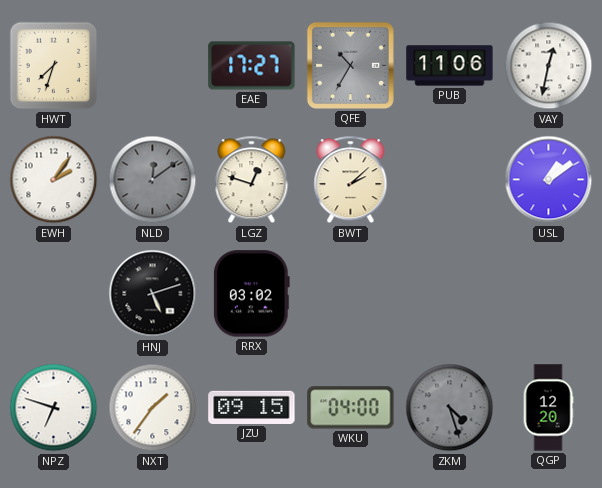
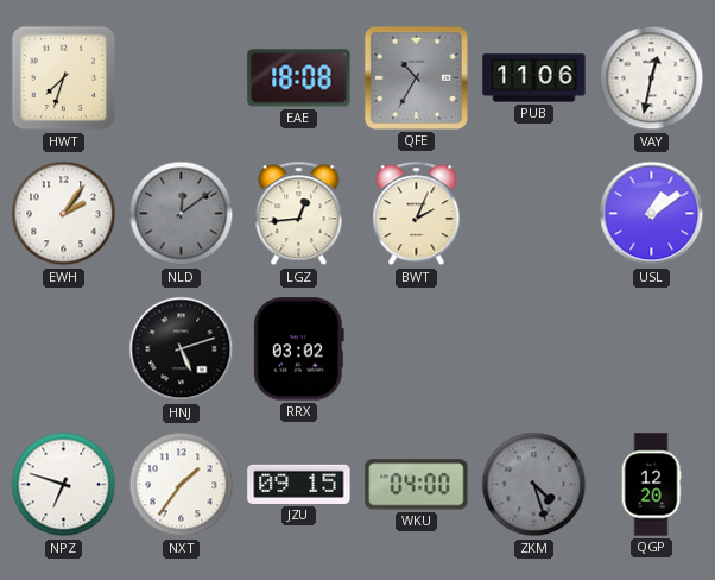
EAE: 17:27 -> 18:08 (299, 78)
LGZ: 12:48 -> 12:44 (299, 214)
BWT: 2:08 -> 2:04 (417, 214)
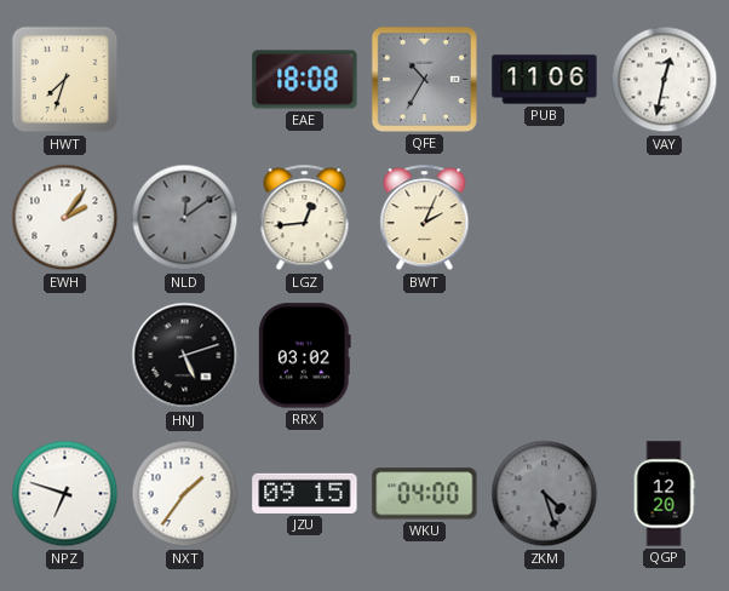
USL: 1:09 -> none (652, 214)
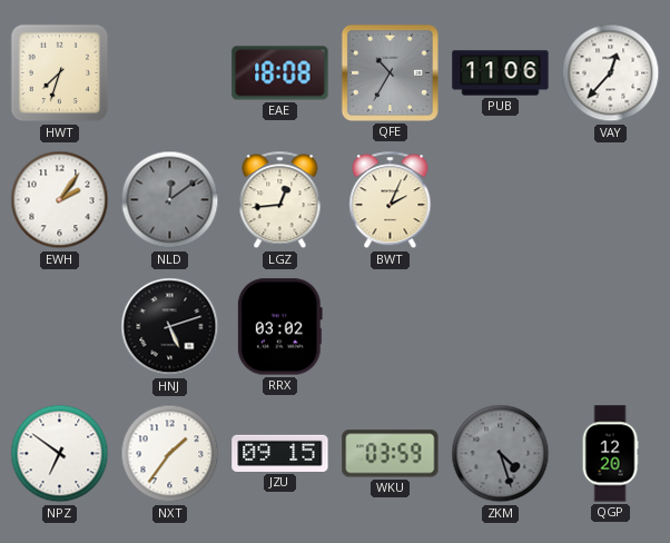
VAY: 12:32 -> 12:37 (611, 73)
NPZ: 6:48 -> 6:51 (60, 454)
WKU: 04:00 -> 03:59 (391, 454)
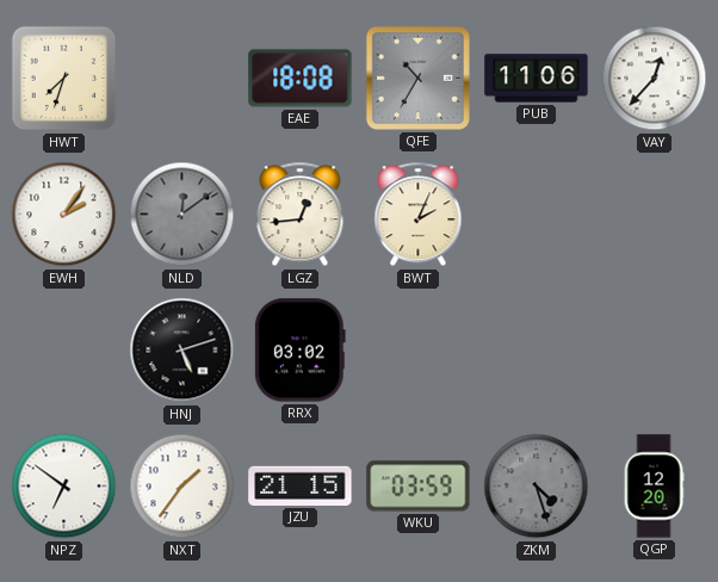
JZU: 09:15 -> 21:15 (301, 485)
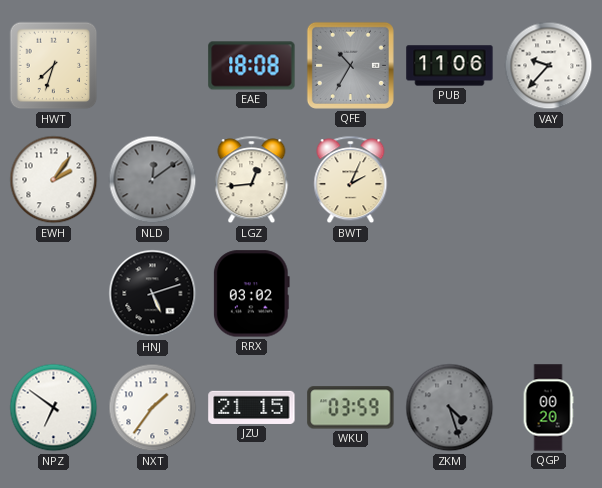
VAY: 12:37 -> 9:37 (549, 66)
QGP: 12:20 -> 00:20 (548, 408)
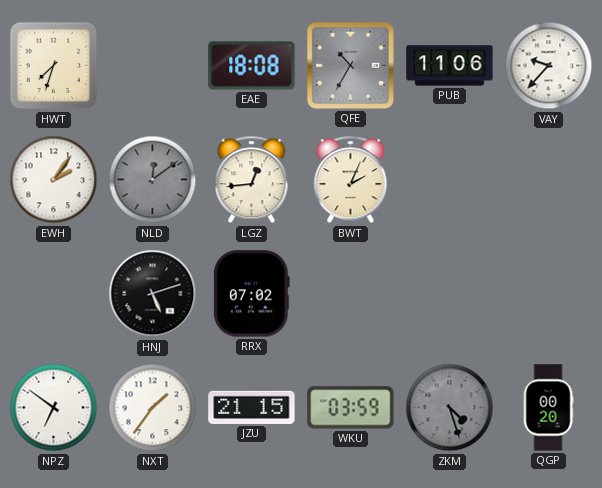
RRX: 03:02 -> 07:02 (251, 294)
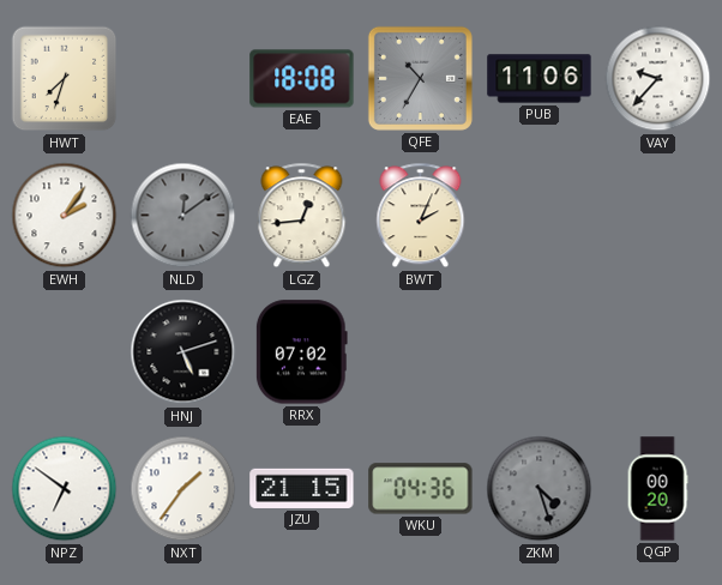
WKU: 03:59 -> 04:36 (421, 489)
